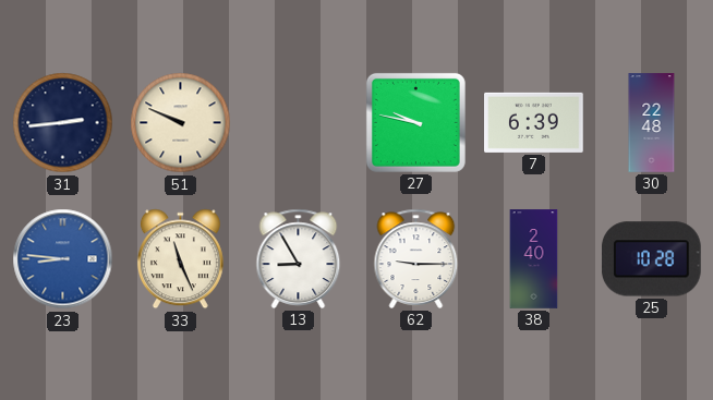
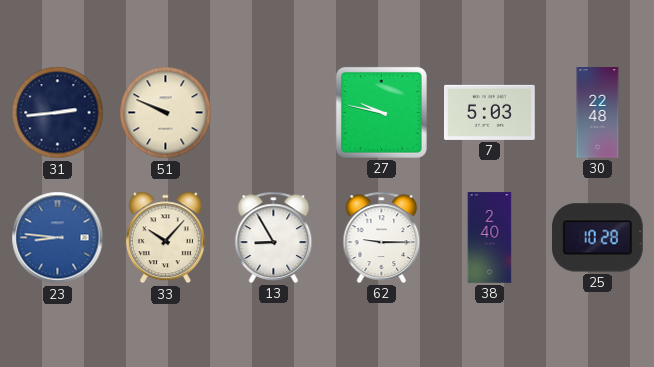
7: 6:39 -> 5:03 (490, 112)
33: 11:26 -> 10:07 (165, 238)
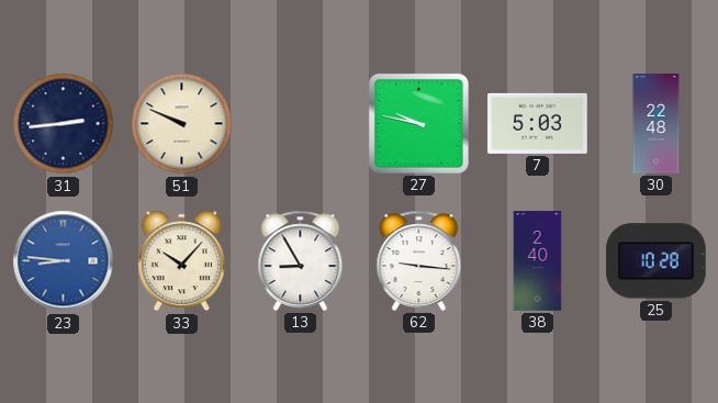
62: 9:15 -> 9:16 (419, 260)
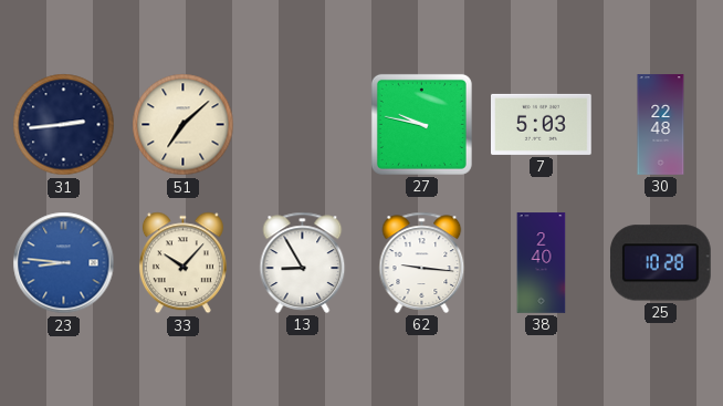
51: 9:49 -> 7:08 (184, 125)
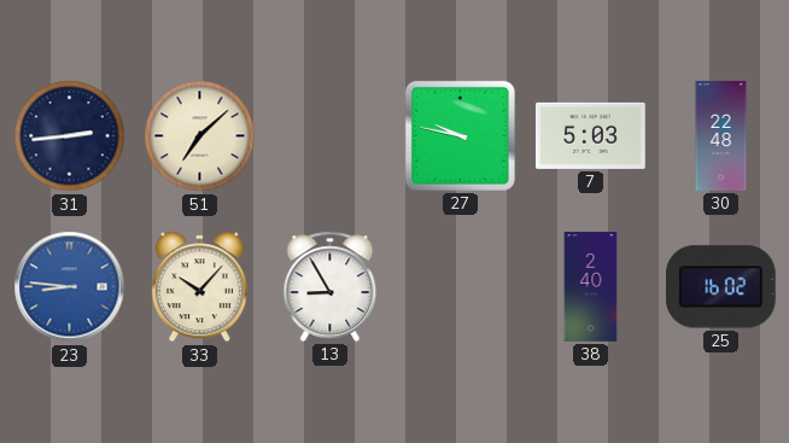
62: 9:16 -> none (422, 262)
25: 10:28 -> 16:02 (720, 287)
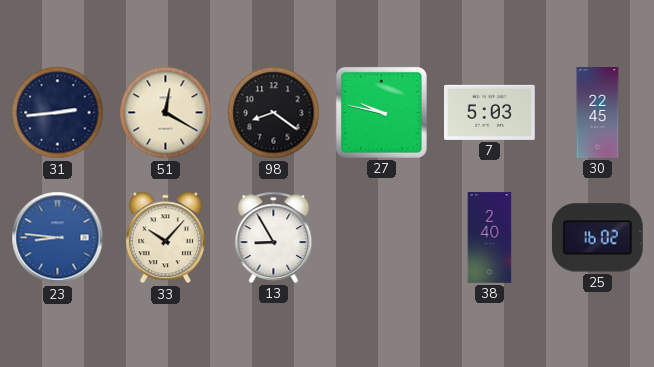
51: 7:08 -> 12:20 (166, 113)
98: none -> 8:21 (274, 113)
30: 22:48 -> 22:45 (598, 113)
